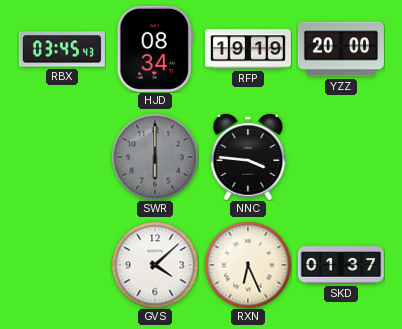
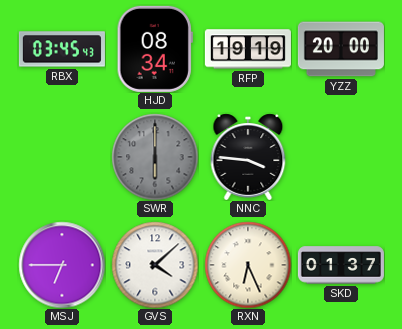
MSJ: none -> 6:45 (62, 265)
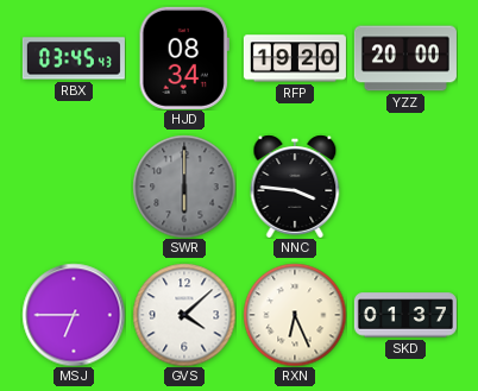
RFP: 19:19 -> 19:20 (295, 58)
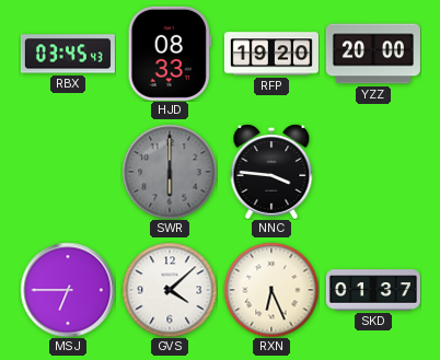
HJD: 08:34 -> 08:33 (170, 54)
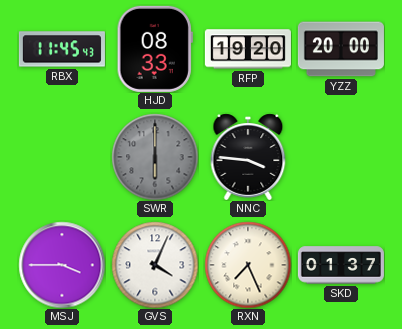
RBX: 03:45 -> 11:45 (62, 49)
MSJ: 6:45 -> 3:45 (62, 265)
GVS: 4:08 -> 4:04 (155, 265)
RXN: 6:26 -> 7:26 (248, 265)
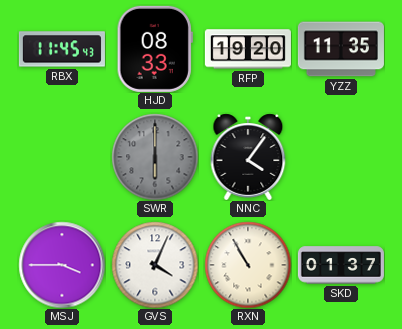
YZZ: 20:00 -> 11:35 (341, 49)
NNC: 3:46 -> 4:06 (248, 157)
RXN: 7:26 -> 10:55 (248, 265)
